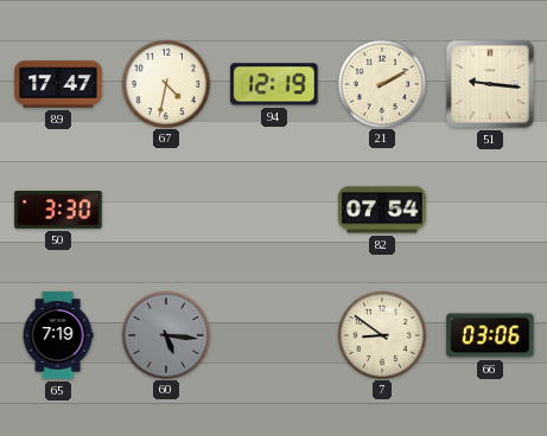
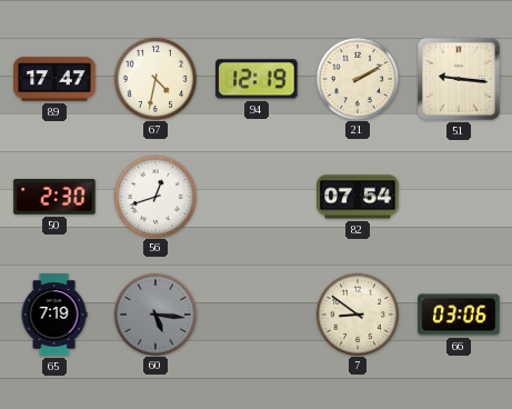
50: 3:30 -> 2:30 (54, 198)
56: none -> 12:42 (154, 196)
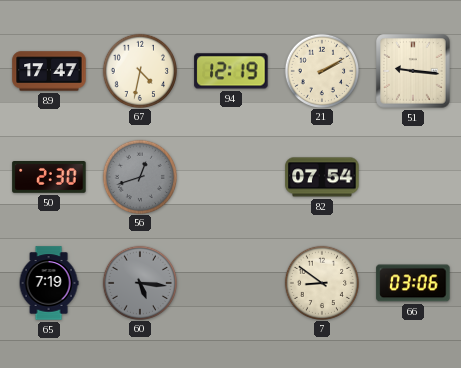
56 dial: white -> grey (139, 176)
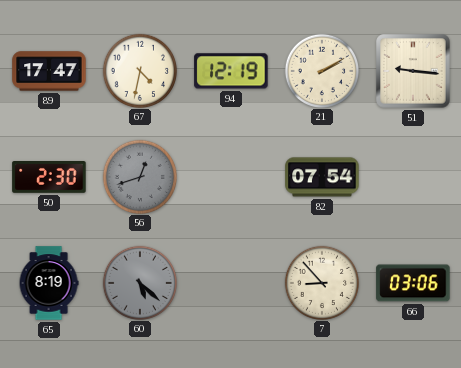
65: 7:19 -> 8:19 (49, 283)
60: 5:16 -> 5:22 (139, 282)
7: 8:51 -> 8:53 (321, 282)
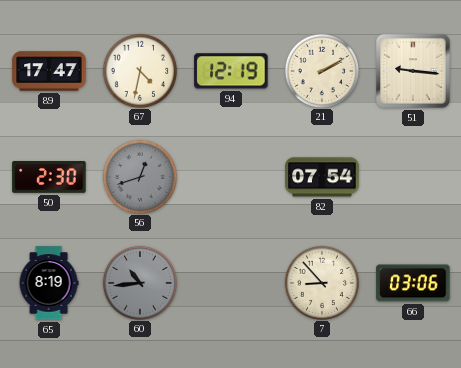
60: 5:22 -> 10:44 (139, 282)
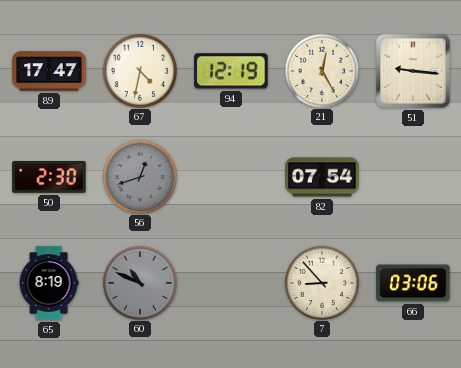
21: 2:10 -> 12:25 (321, 70)
60: 10:44 -> 10:49 (139, 282)
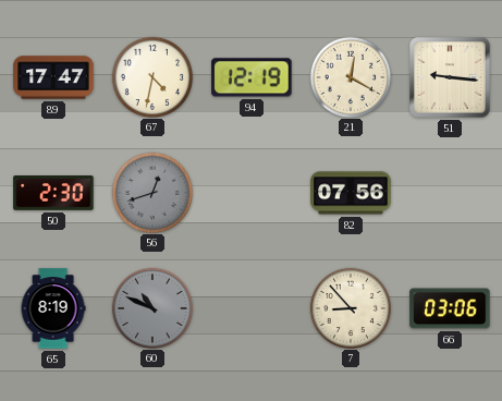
21: 12:25 -> 12:20 (350, 76)
82: 07:54 -> 07:56 (351, 193)
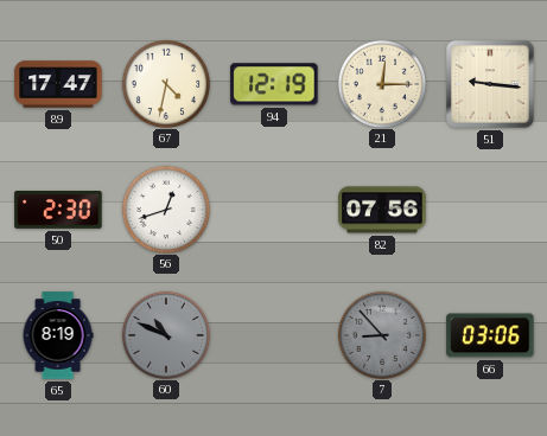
21: 12:20 -> 12:15 (381, 83)
56 dial: grey -> white (165, 209)
7 dial: cream -> grey (381, 334)
